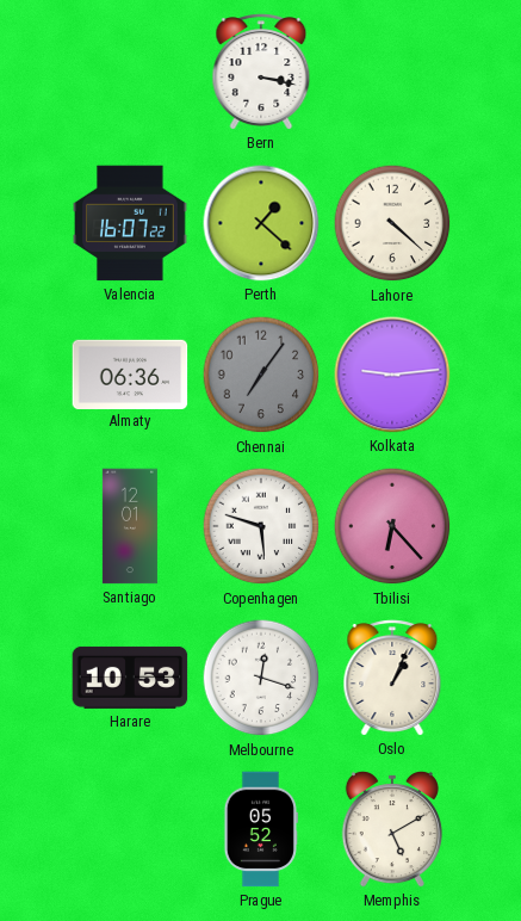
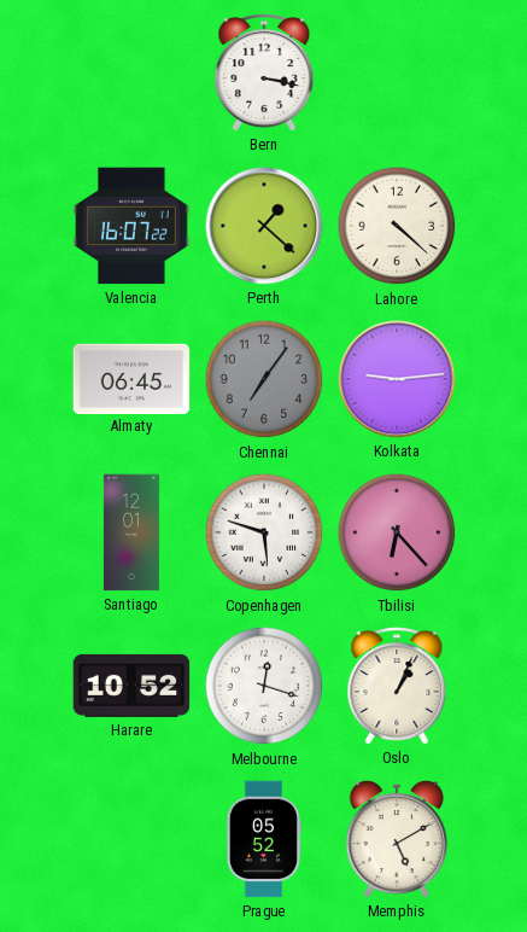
Almaty: 06:36 -> 06:45 (131, 378)
Harare: 10:53 -> 10:52 (131, 686)
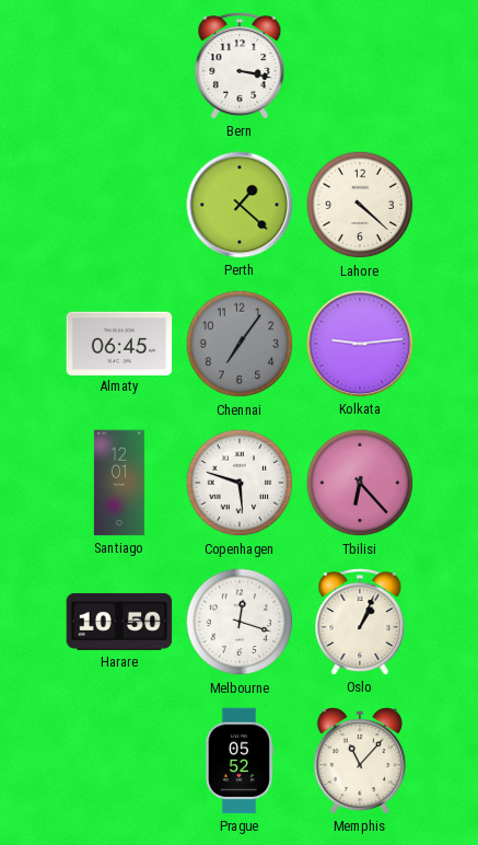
Valencia: 16:07 -> none (133, 226)
Harare: 10:52 -> 10:50 (119, 622)
Memphis: 5:10 -> 11:07 (360, 761)
